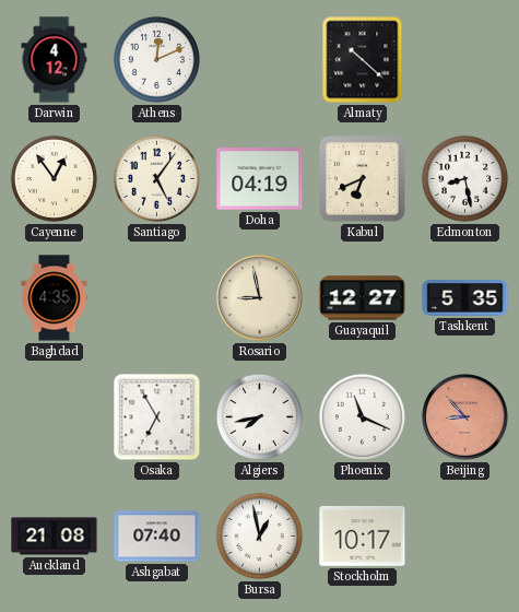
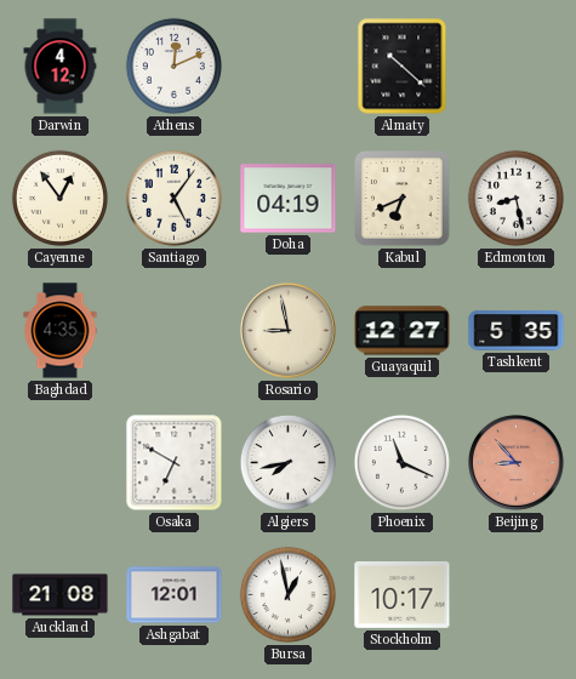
Osaka: 6:55 -> 6:50 (175, 463)
Ashgabat: 07:40 -> 12:01 (175, 595)
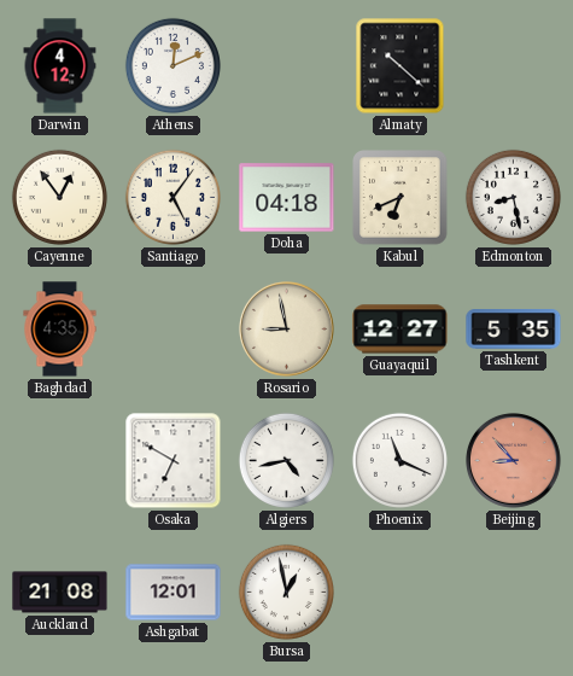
Doha: 04:19 -> 04:18 (287, 198)
Algiers: 7:43 -> 4:43 (286, 460)
Stockholm: 10:17 -> none (403, 594)
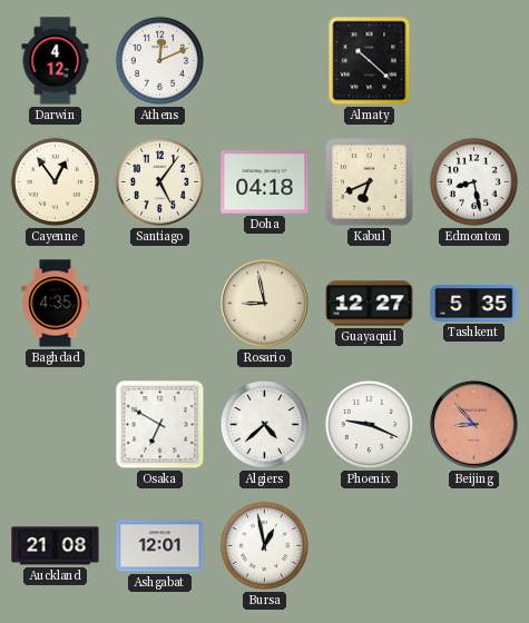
Algiers: 4:43 -> 4:38 (264, 424)
Phoenix: 11:19 -> 9:19 (369, 424)
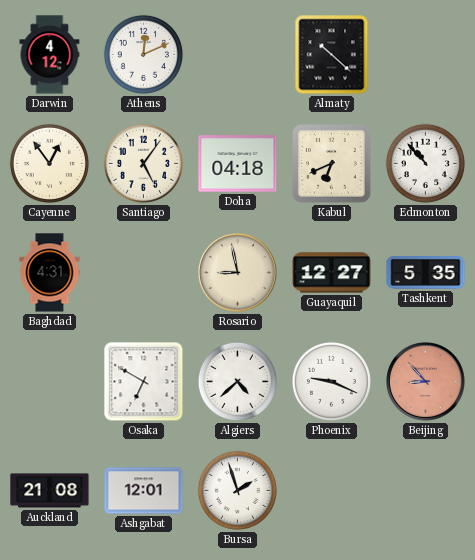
Edmonton: 8:28 -> 10:53 (425, 163)
Baghdad: 4:35 -> 4:31 (50, 273)
Bursa: 12:58 -> 1:57 (237, 490)
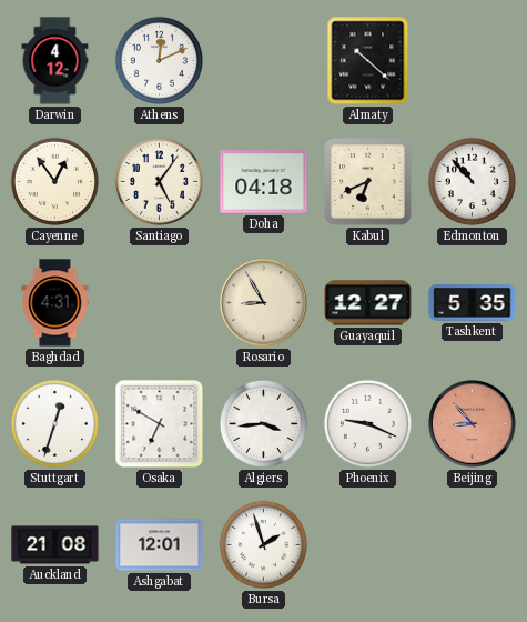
Rosario: 8:58 -> 8:55 (264, 303)
Stuttgart: none -> 12:33 (54, 423)
Algiers: 4:38 -> 3:44 (263, 423)
